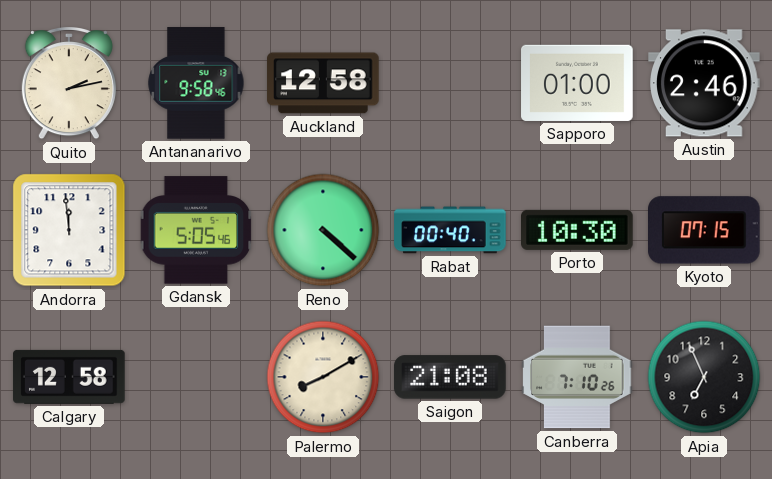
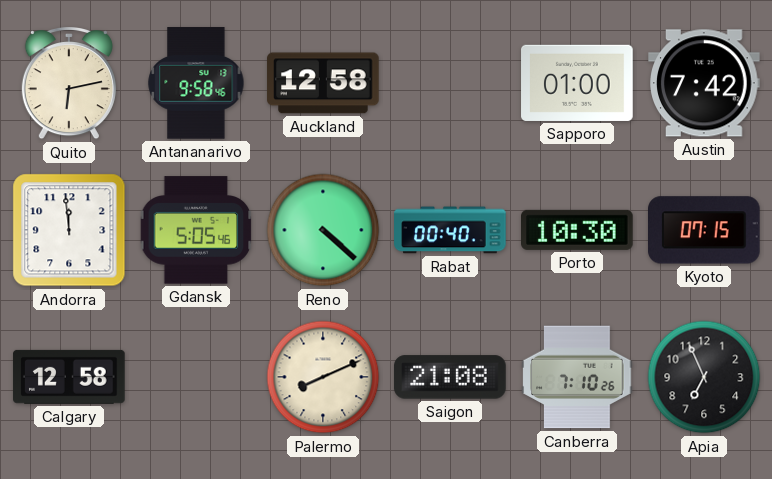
Quito: 2:13 -> 6:13 (69, 84)
Austin: 2:46 -> 7:42 (704, 83)
Palermo: 8:10 -> 8:11 (323, 377)
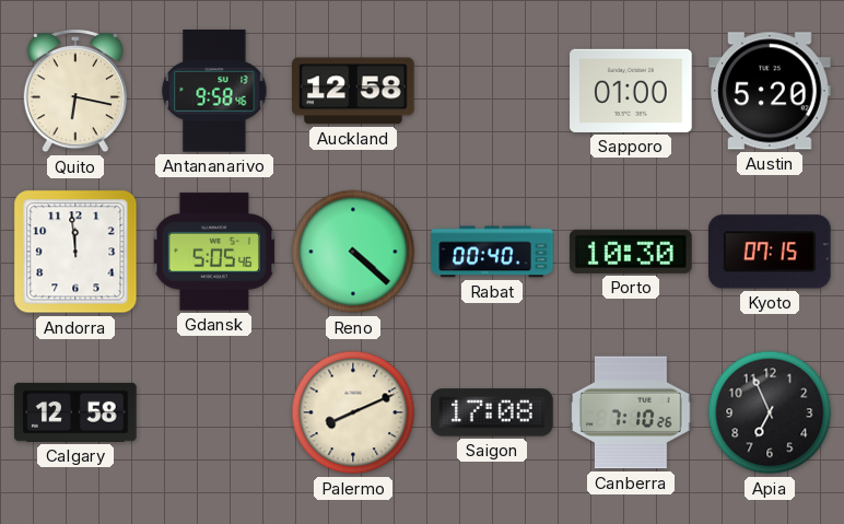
Quito: 6:13 -> 6:17 (75, 92)
Austin: 7:42 -> 5:20 (770, 91)
Saigon: 21:08 -> 17:08 (492, 412)
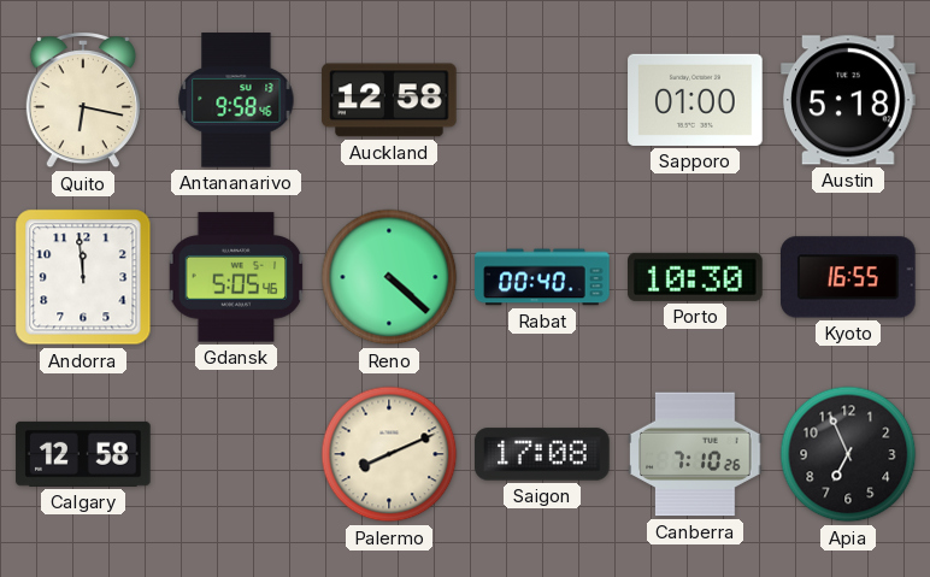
Austin: 5:20 -> 5:18 (848, 100)
Kyoto: 07:15 -> 16:55 (849, 277)
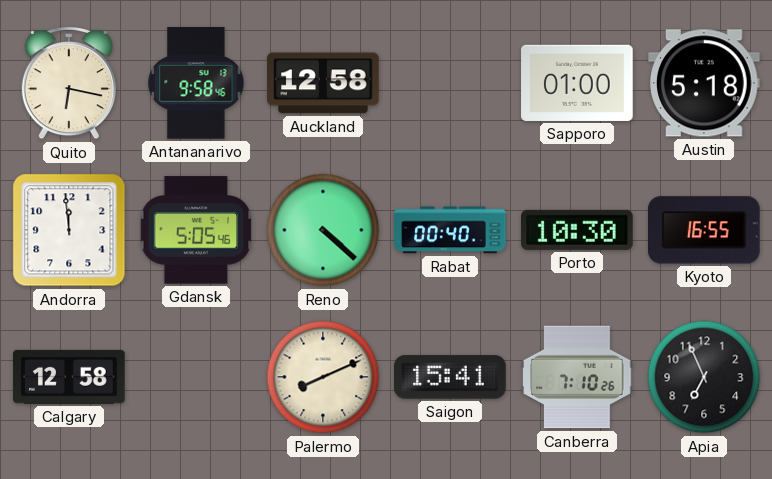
Saigon: 17:08 -> 15:41 (450, 377)
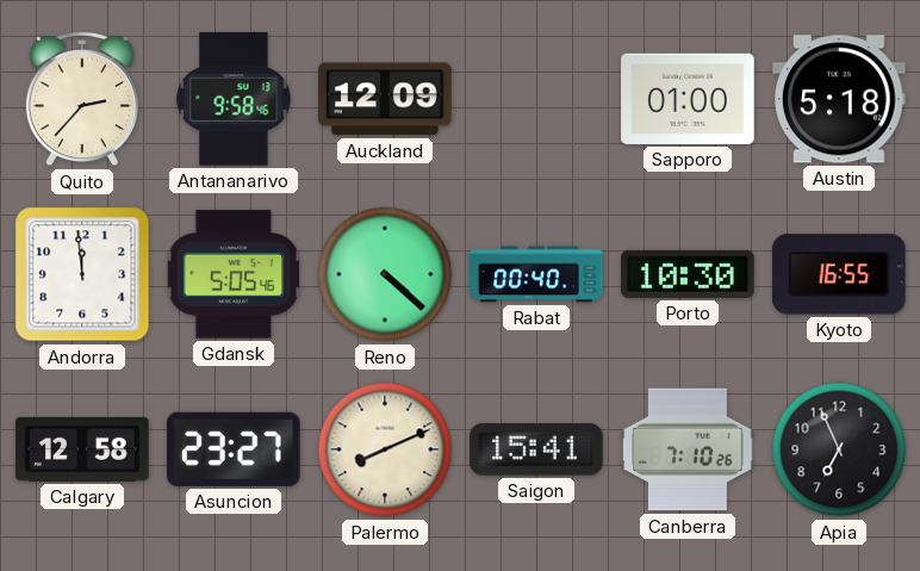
Quito: 6:17 -> 2:37 (82, 100)
Auckland: 12:58 -> 12:09 (385, 99)
Asuncion: none -> 23:27 (234, 449)
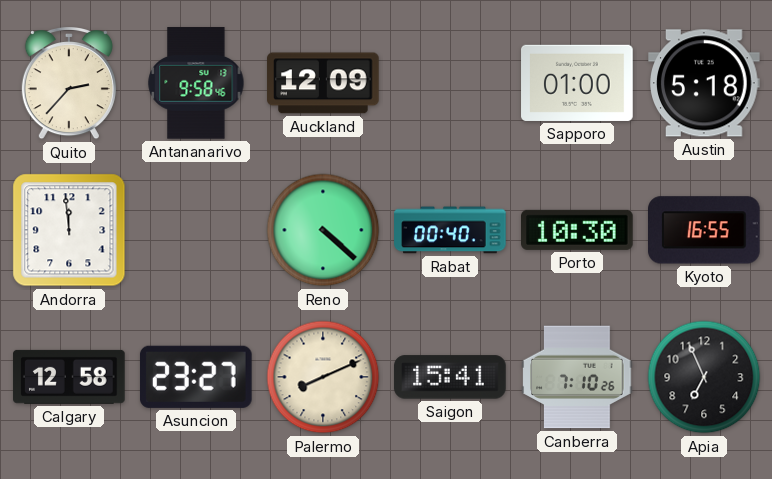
Gdansk: 5:05 -> none (234, 274)
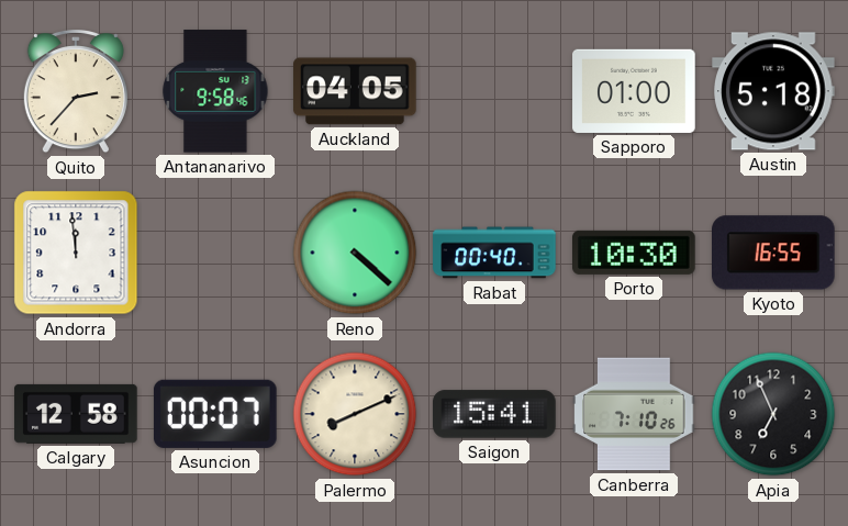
Auckland: 12:09 -> 04:05 (355, 91)
Asuncion: 23:27 -> 00:07 (215, 414)
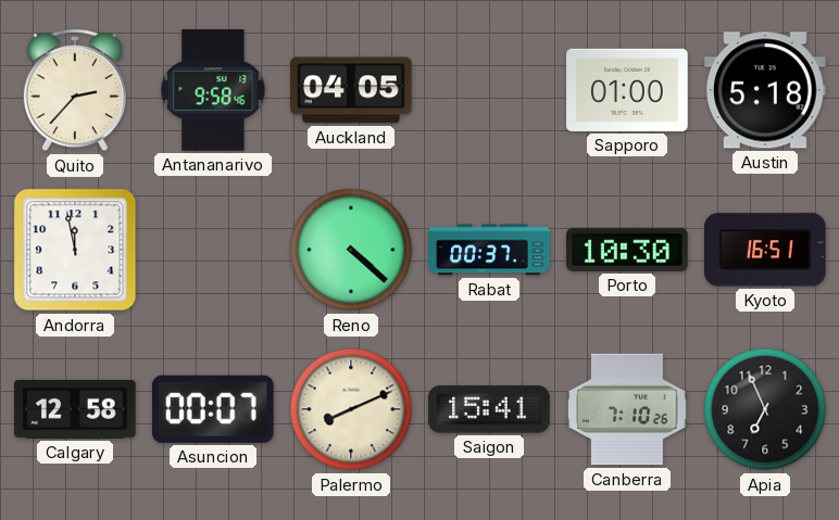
Andorra: 11:59 -> 11:58 (75, 250)
Rabat: 00:40 -> 00:37 (489, 250)
Kyoto: 16:55 -> 16:51 (766, 250)
